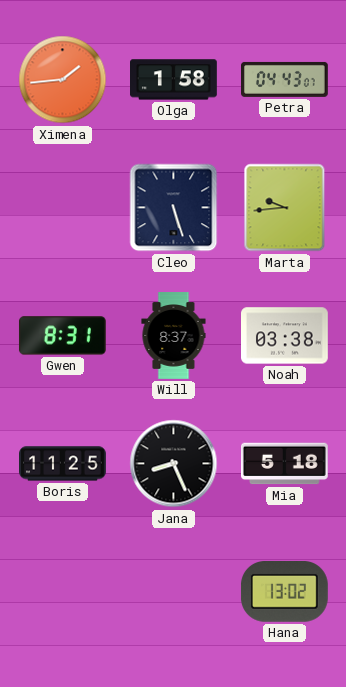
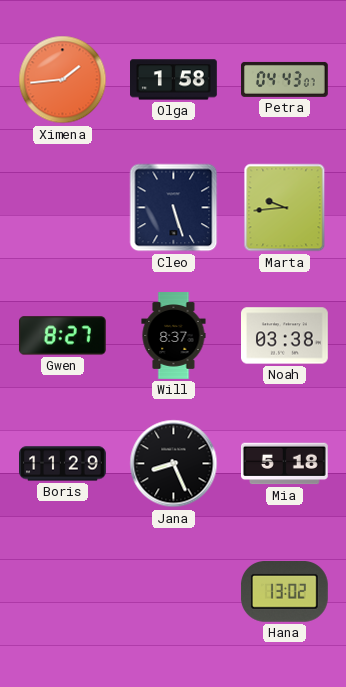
Gwen: 8:31 -> 8:27 (63, 336)
Boris: 11:25 -> 11:29 (63, 464)
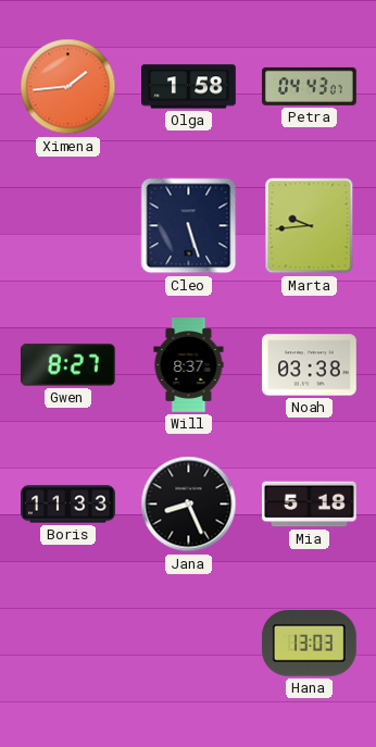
Boris: 11:29 -> 11:33 (68, 505)
Hana: 13:02 -> 13:03 (309, 644)
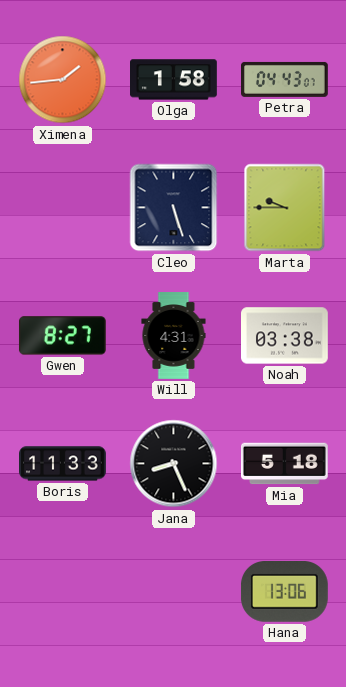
Marta: 9:44 -> 9:45 (285, 208)
Will: 8:37 -> 4:31 (174, 336)
Hana: 13:03 -> 13:06 (284, 592)
